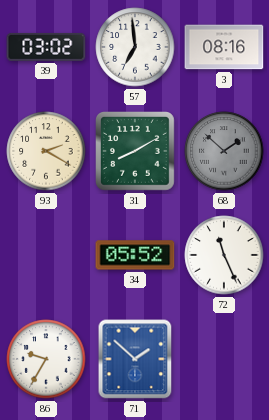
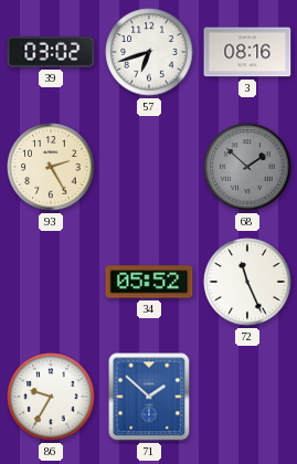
57: 6:59 -> 6:42 (149, 52)
93: 2:20 -> 2:25 (51, 167)
31: 8:10 -> none (136, 152)
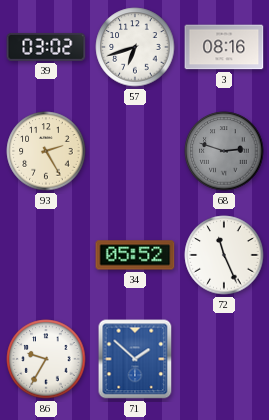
68: 1:52 -> 2:48 (224, 151)
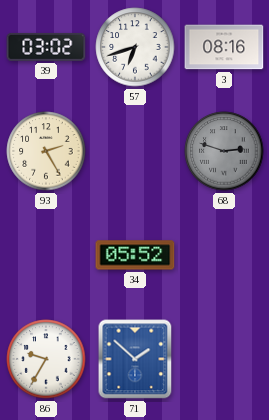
72: 11:26 -> none (224, 255)
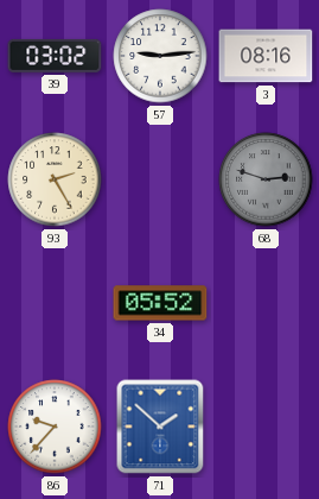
57: 6:42 -> 9:14 (160, 56)
86: 9:35 -> 9:37 (55, 427)
